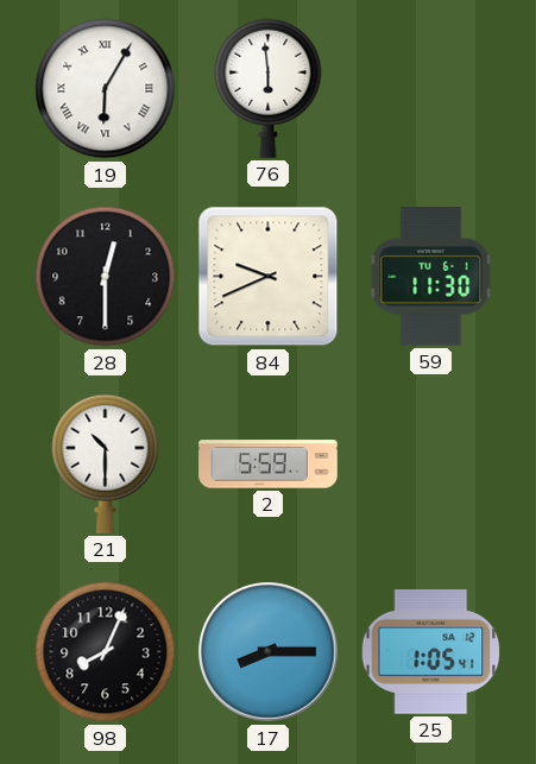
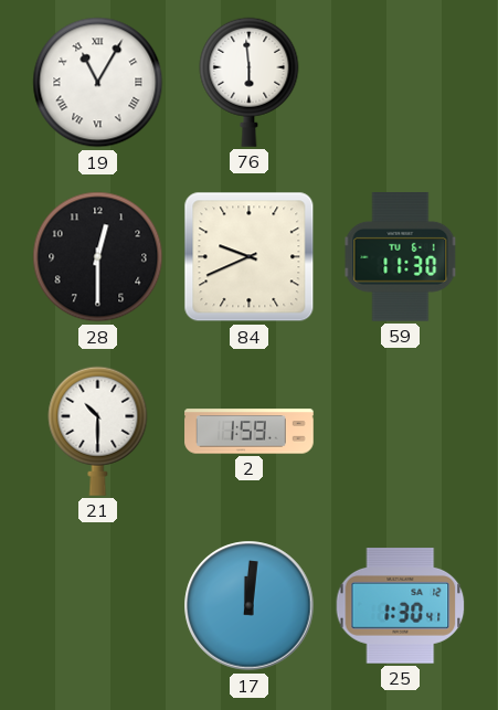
19: 6:05 -> 11:05 (98, 83)
2: 5:59 -> 1:59 (250, 432)
98: 8:04 -> none (106, 652)
17: 8:15 -> 12:01 (250, 606)
25: 1:05 -> 1:30 (401, 606)
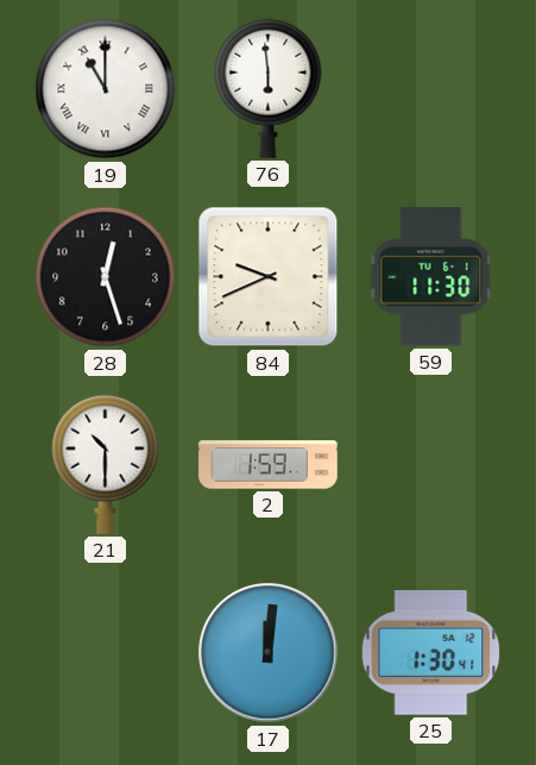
19: 11:05 -> 11:00 (106, 89)
28: 12:30 -> 12:27 (106, 277)
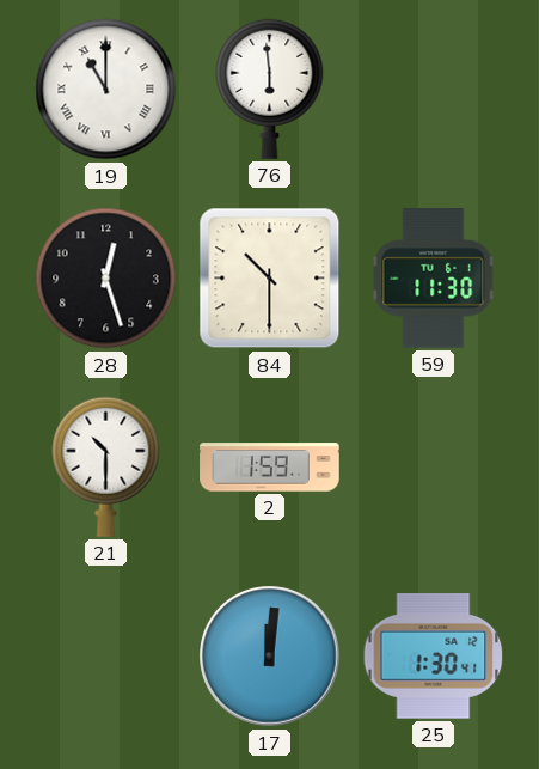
84: 9:41 -> 10:30 (270, 279)
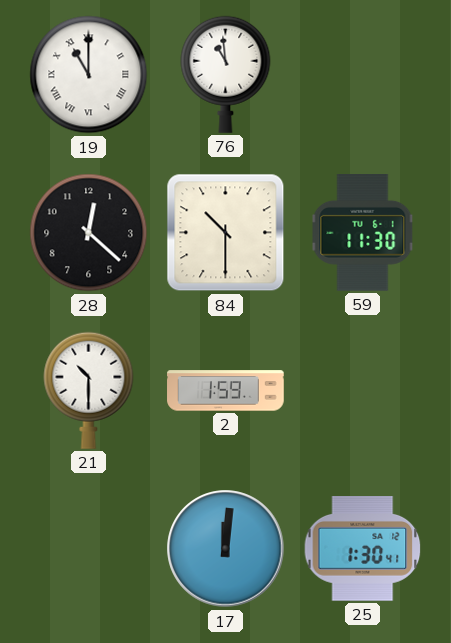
76: 5:59 -> 10:59 (226, 74)
28: 12:27 -> 12:22 (89, 233)
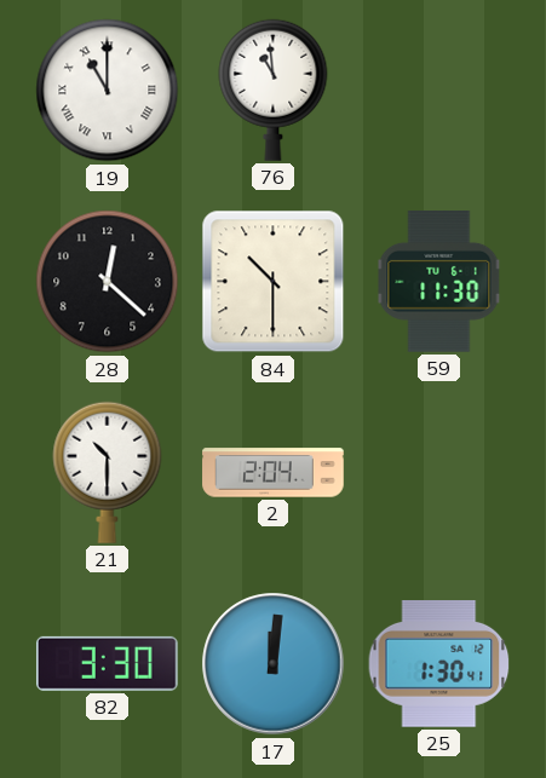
2: 1:59 -> 2:04 (274, 473)
82: none -> 3:30 (107, 663)
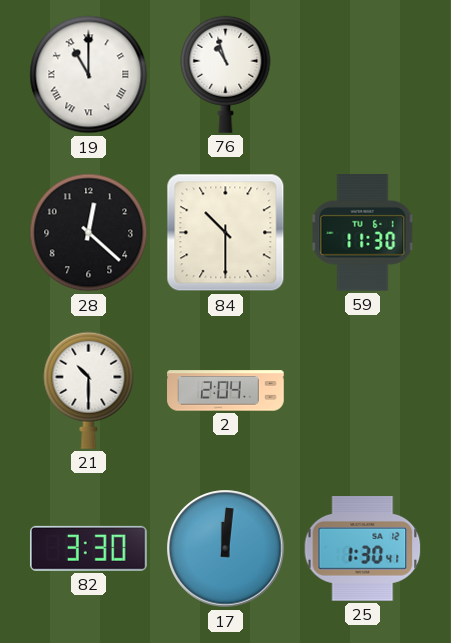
76: 10:59 -> 10:57 (226, 74)
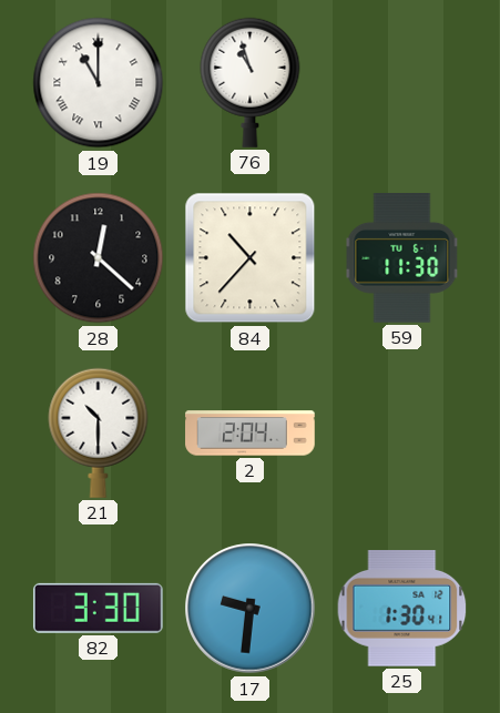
84: 10:30 -> 10:37 (251, 258)
17: 12:01 -> 9:31 (251, 609)
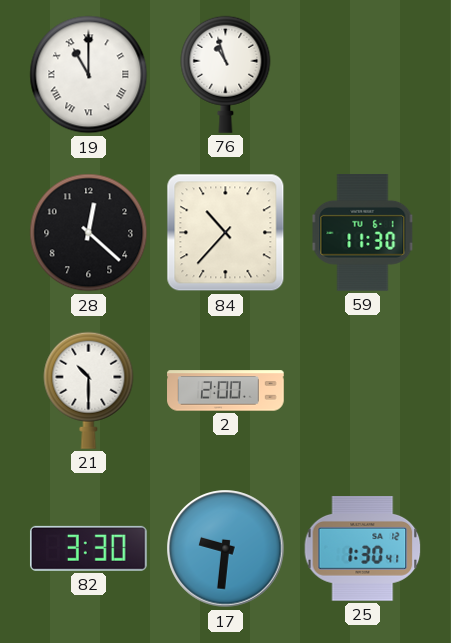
2: 2:04 -> 2:00 (226, 391)
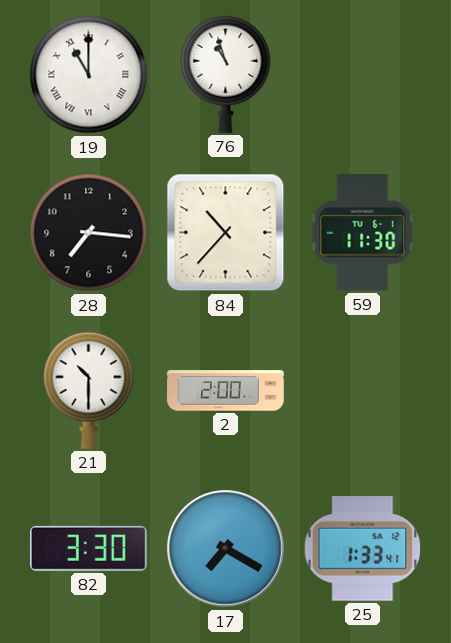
28: 12:22 -> 7:16 (89, 233)
17: 9:31 -> 7:20 (226, 549)
25: 1:30 -> 1:33 (363, 549)
